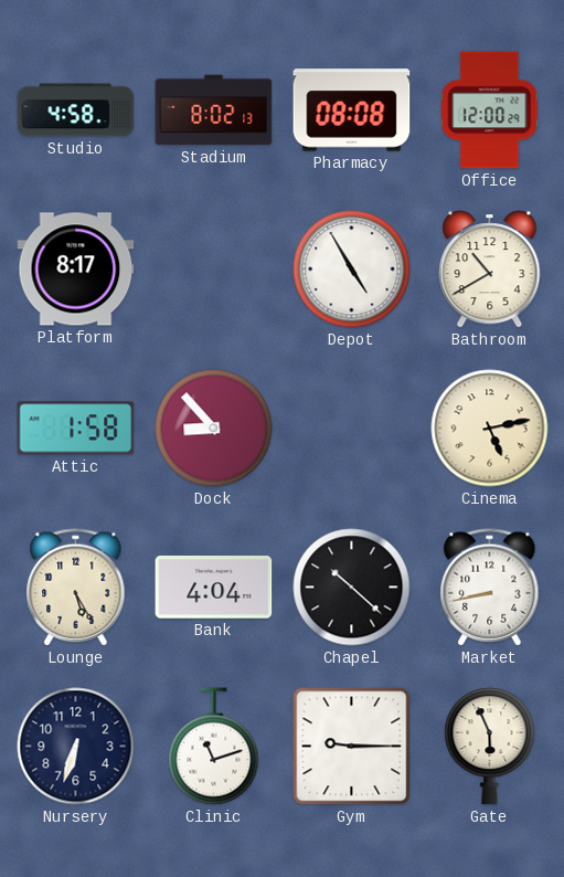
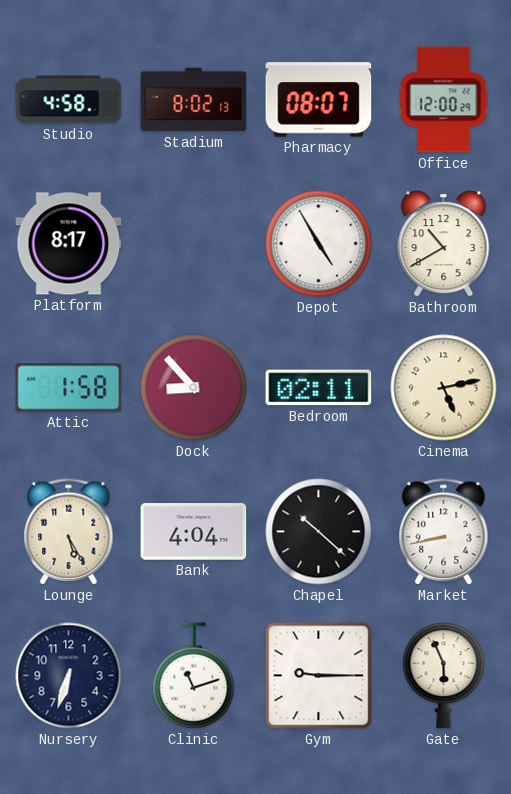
Pharmacy: 08:08 -> 08:07 (319, 100)
Bedroom: none -> 02:11 (319, 388)
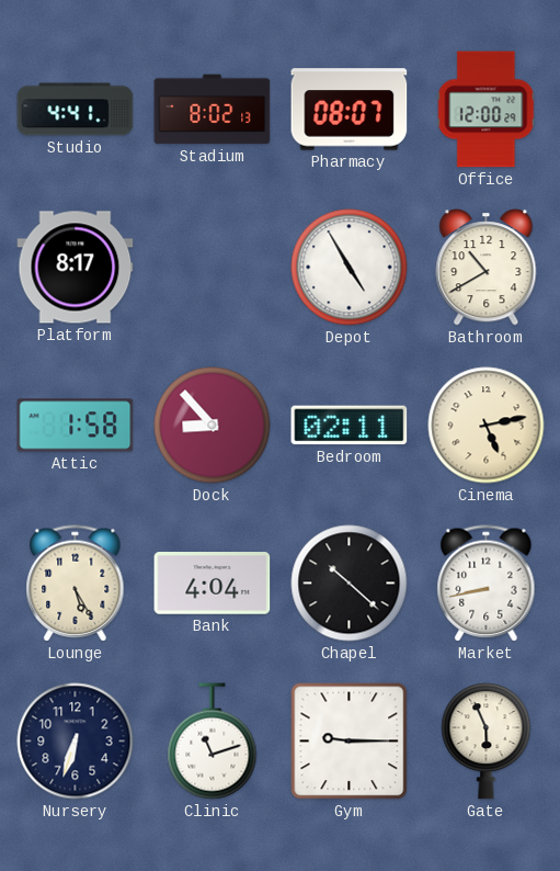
Studio: 4:58 -> 4:41 (76, 110)
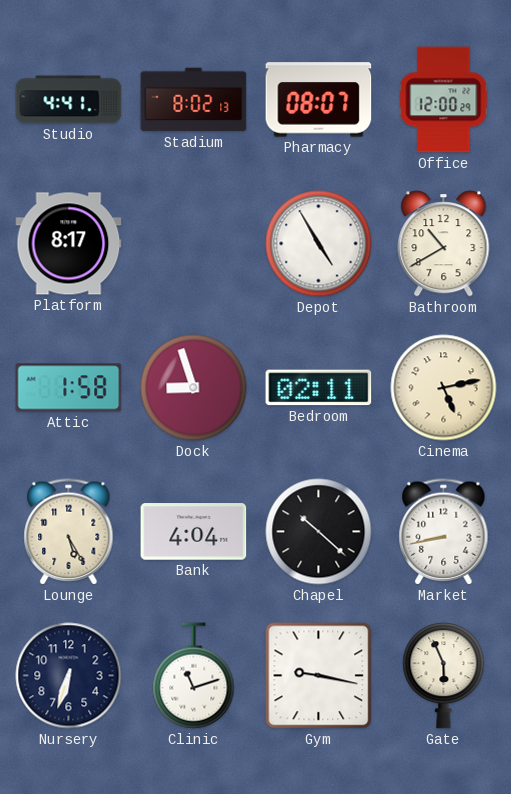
Dock: 8:53 -> 8:57 (194, 388)
Gym: 9:15 -> 9:17 (319, 676)
